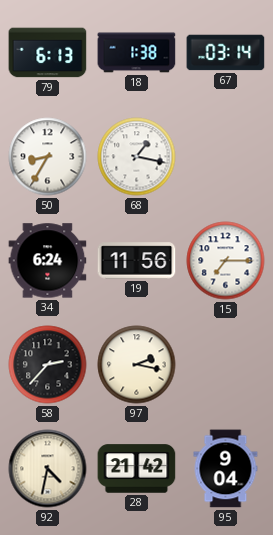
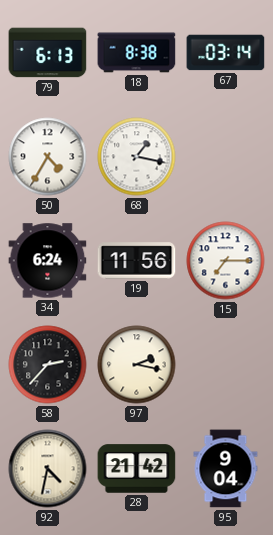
18: 1:38 -> 8:38 (137, 53)
50: 8:35 -> 4:35 (48, 157)
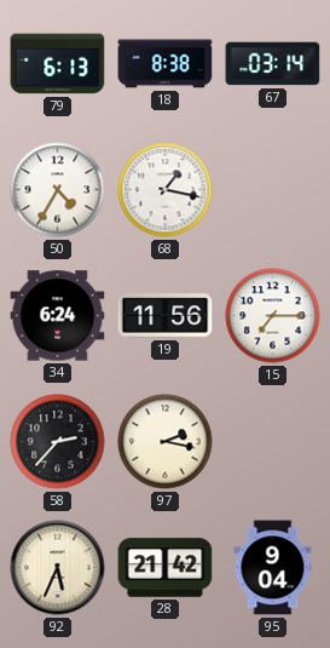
92: 4:32 -> 5:34 (58, 568)
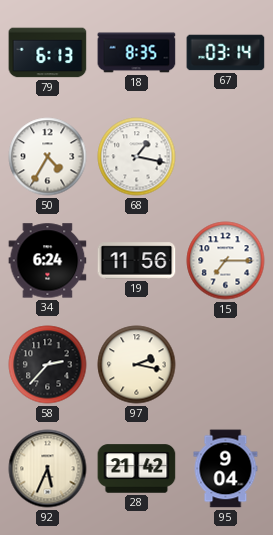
18: 8:38 -> 8:35 (137, 53)
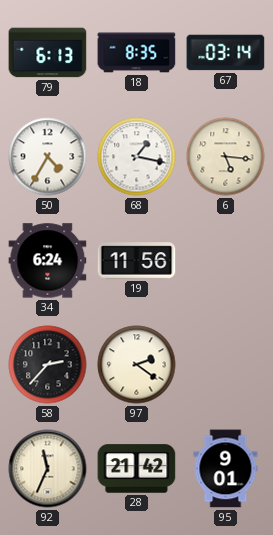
6: none -> 5:16 (226, 157)
15: 7:15 -> none (226, 261)
97: 2:17 -> 2:21 (137, 365)
92: 5:34 -> 11:34 (48, 469)
95: 9:04 -> 9:01 (226, 469)
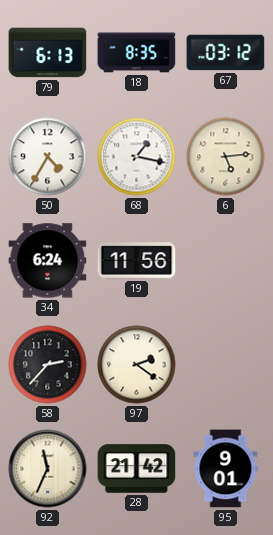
67: 03:14 -> 03:12 (226, 53)
6: 5:16 -> 5:14 (226, 157)
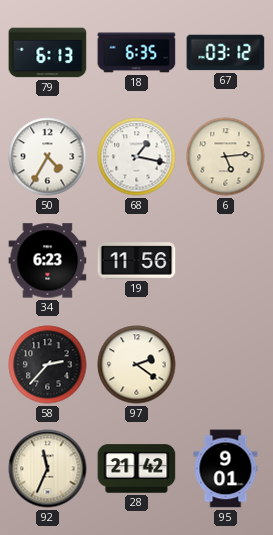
18: 8:35 -> 6:35 (137, 53)
34: 6:24 -> 6:23 (48, 261)
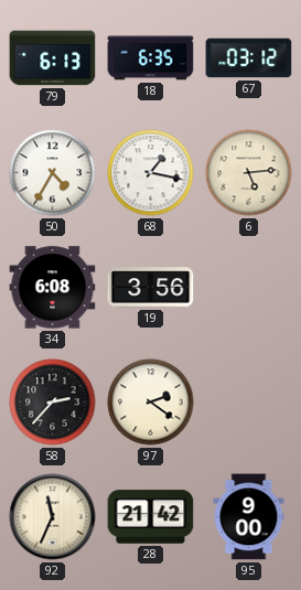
34: 6:23 -> 6:08 (53, 288)
19: 11:56 -> 3:56 (151, 288)
95: 9:01 -> 9:00 (249, 517)
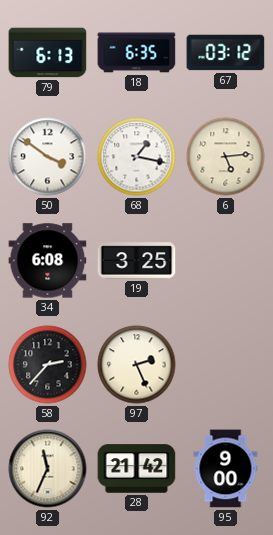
50: 4:35 -> 3:51 (48, 157)
19: 3:56 -> 3:25 (137, 261)
97: 2:21 -> 2:26 (137, 365)
